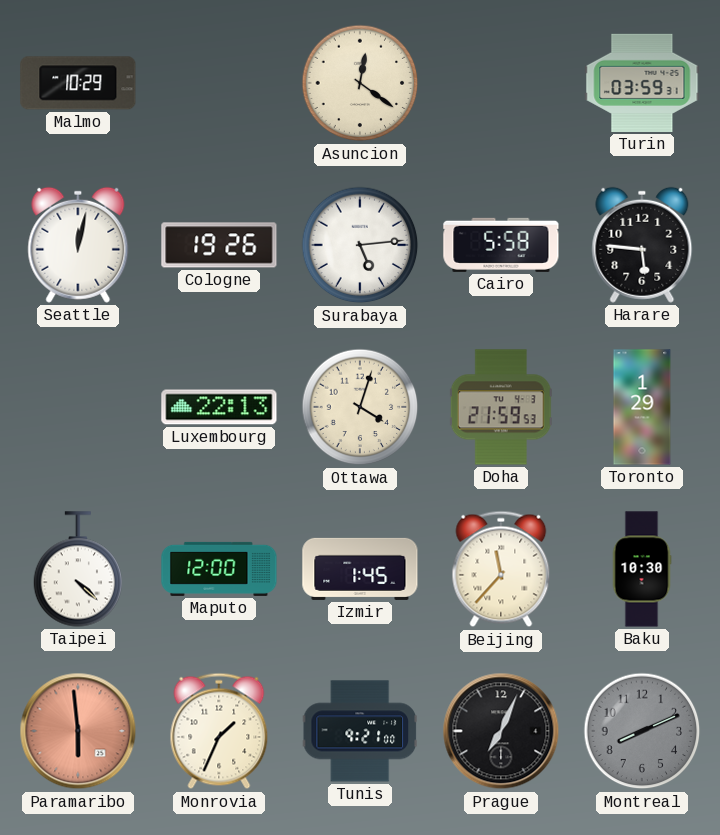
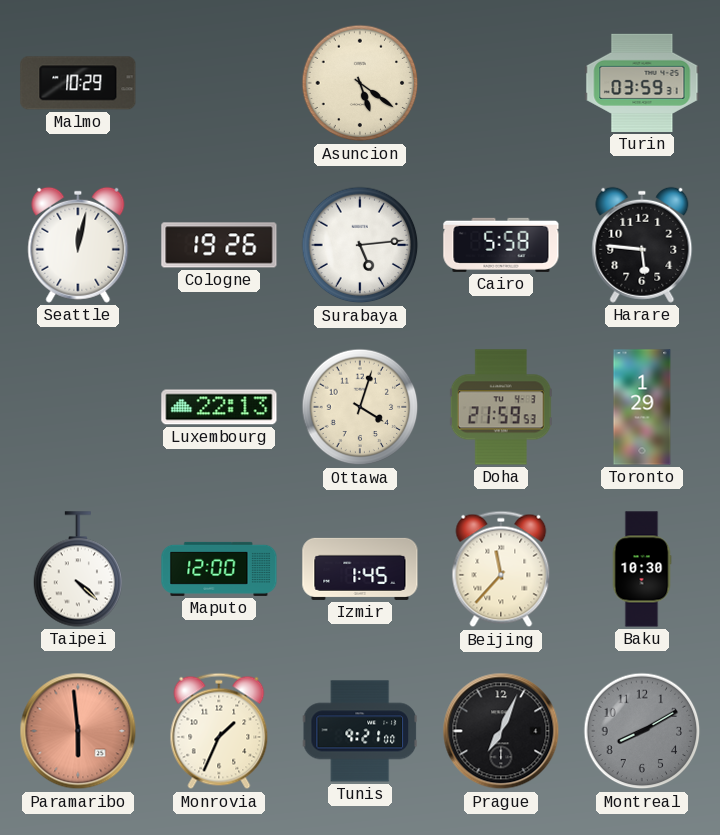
Asuncion: 12:21 -> 5:21 (360, 83)
Montreal: 8:11 -> 8:10 (642, 731)
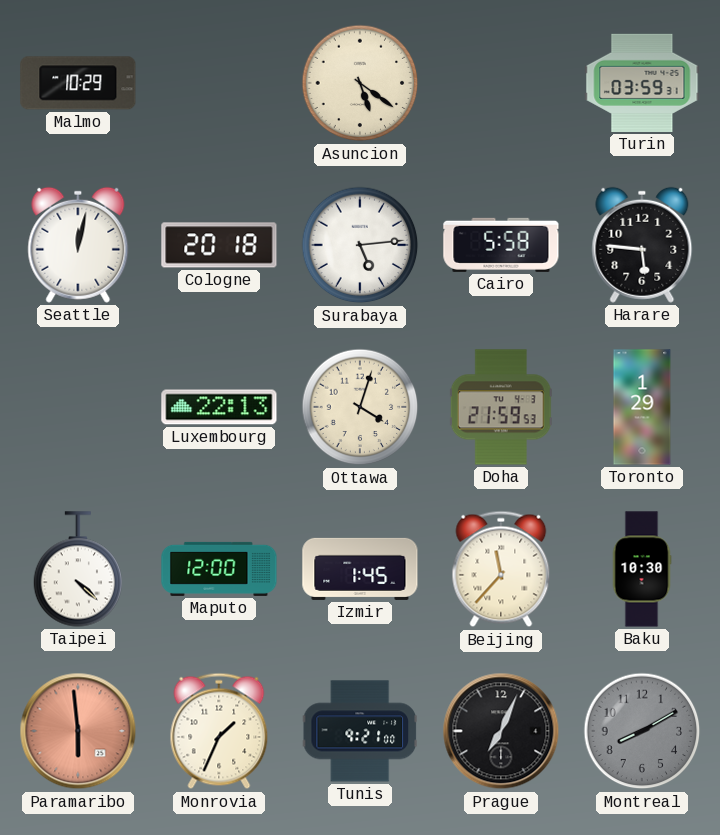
Cologne: 19:26 -> 20:18 (219, 245)
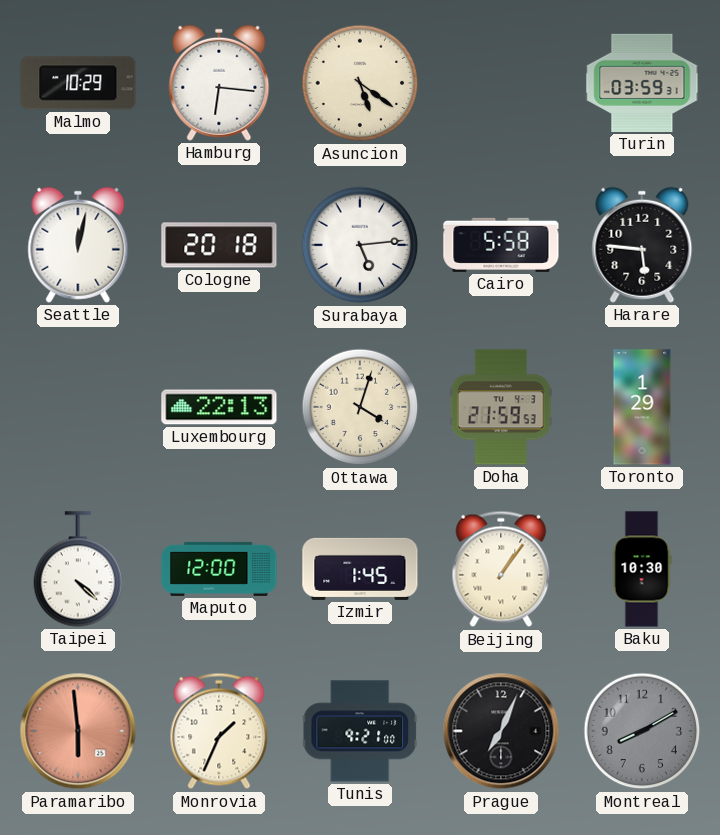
Hamburg: none -> 6:16 (219, 83)
Beijing: 11:37 -> 1:06 (501, 569)
